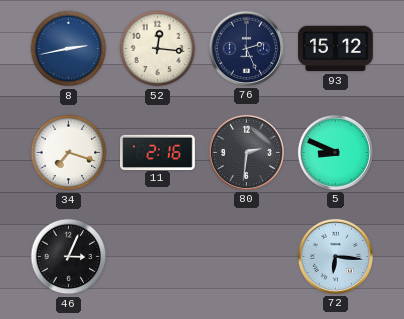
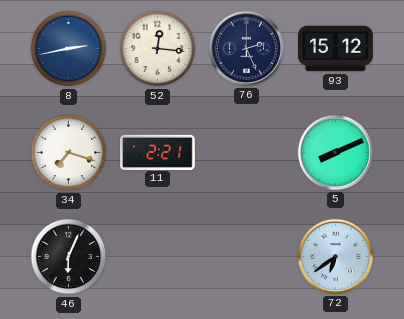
11: 2:16 -> 2:21 (158, 152)
80: 2:31 -> none (246, 152)
5: 8:49 -> 8:11 (335, 152)
46: 3:04 -> 6:04 (69, 257)
72: 6:16 -> 6:39 (335, 256)
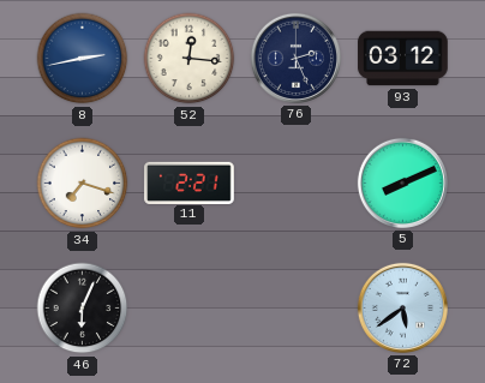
93: 15:12 -> 03:12 (403, 59)
72: 6:39 -> 5:39 (402, 307)
